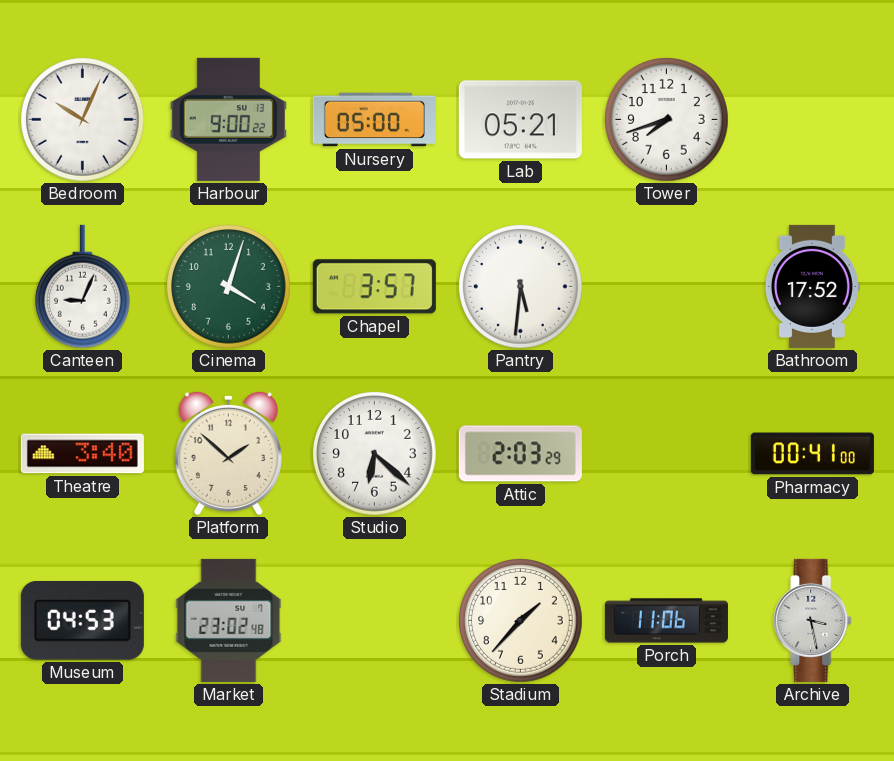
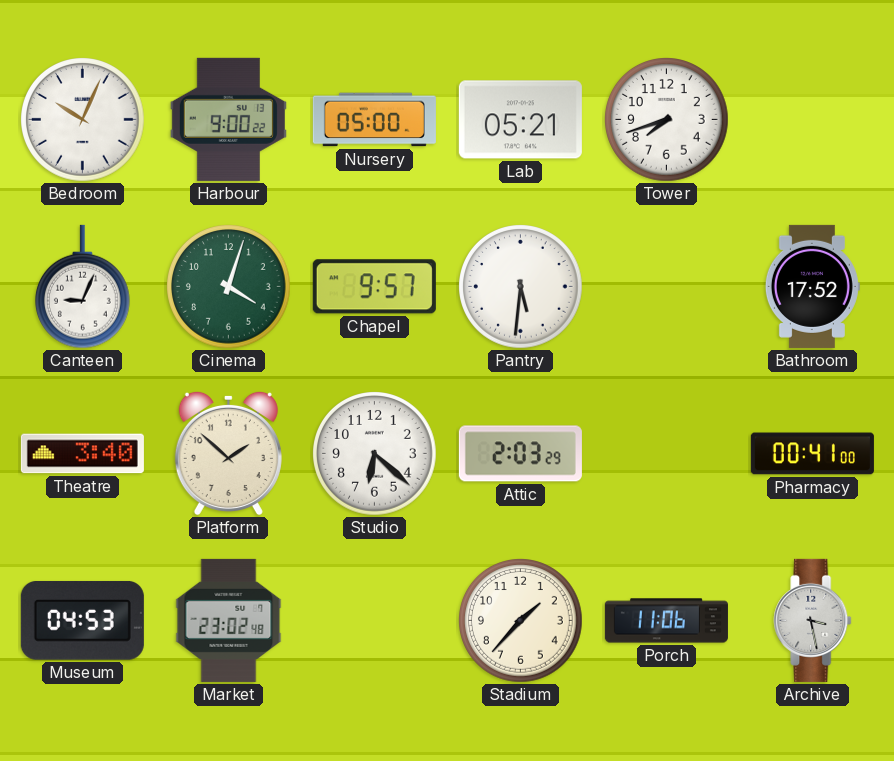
Chapel: 3:57 -> 9:57 (374, 287)
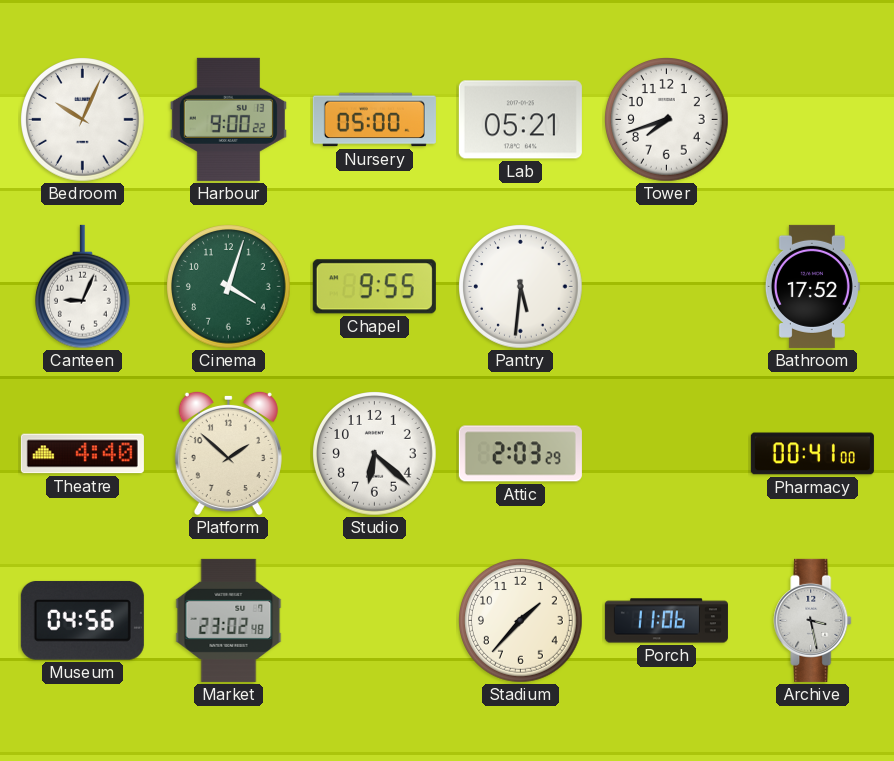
Chapel: 9:57 -> 9:55 (374, 287)
Theatre: 3:40 -> 4:40 (82, 454)
Museum: 04:53 -> 04:56 (82, 620)
